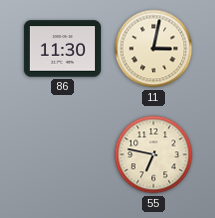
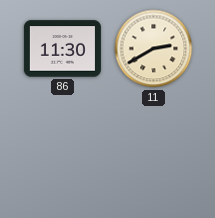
11: 3:02 -> 2:40 (154, 49)
55: 6:47 -> none (154, 155)
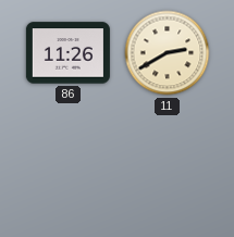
86: 11:30 -> 11:26 (67, 53)
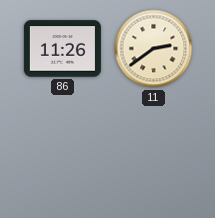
11: 2:40 -> 2:39 (154, 49)
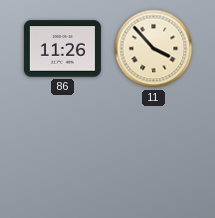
11: 2:39 -> 3:53 (154, 49)
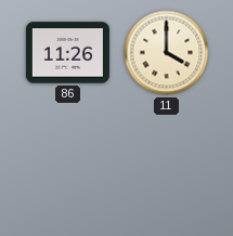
11: 3:53 -> 4:00 (167, 53)
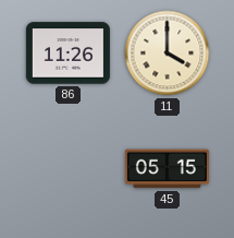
45: none -> 05:15 (167, 169)
